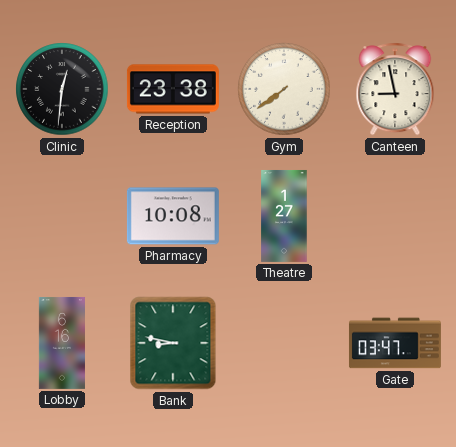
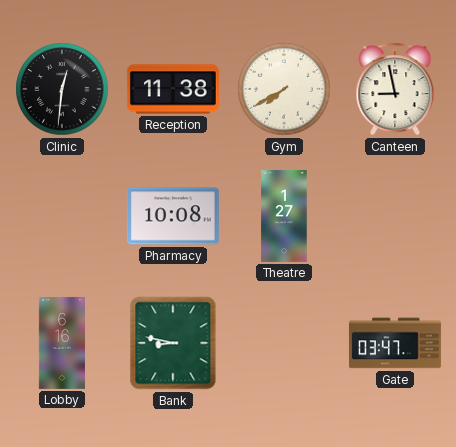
Reception: 23:38 -> 11:38 (173, 89)
Gym: 7:39 -> 7:40 (284, 89)
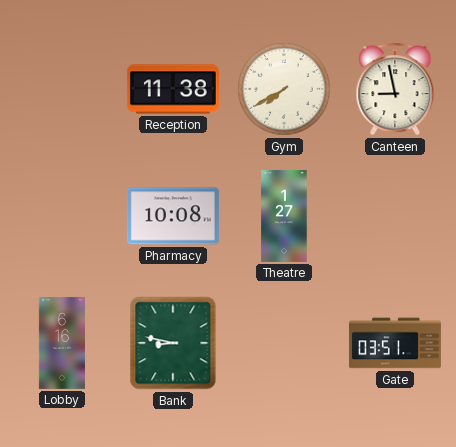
Clinic: 12:31 -> none (62, 89)
Gate: 03:47 -> 03:51 (395, 343)
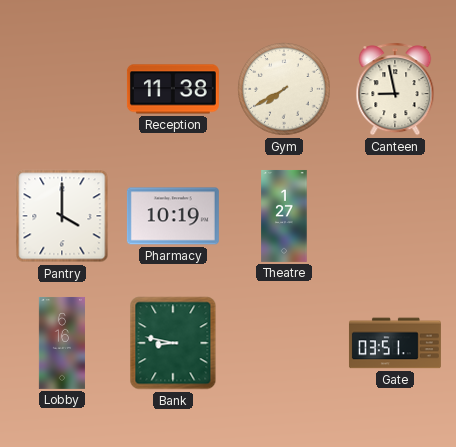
Pantry: none -> 4:00 (62, 216)
Pharmacy: 10:08 -> 10:19 (173, 216)
